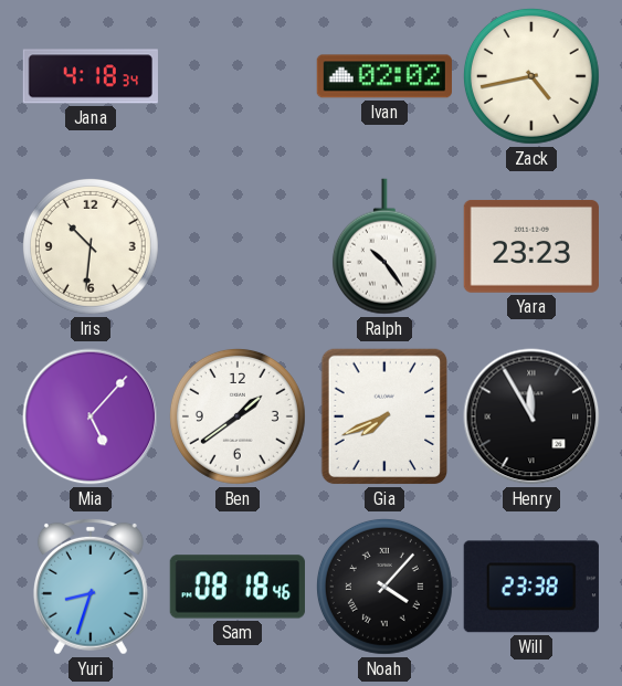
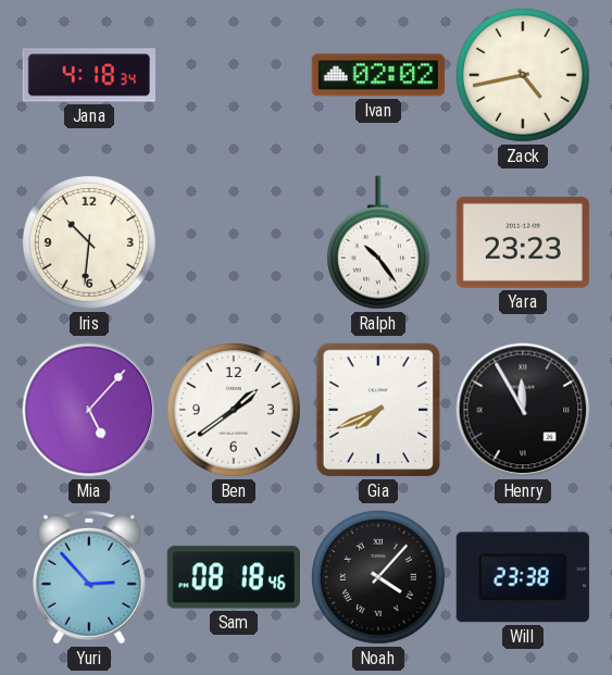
Yuri: 8:33 -> 2:53 (89, 577)
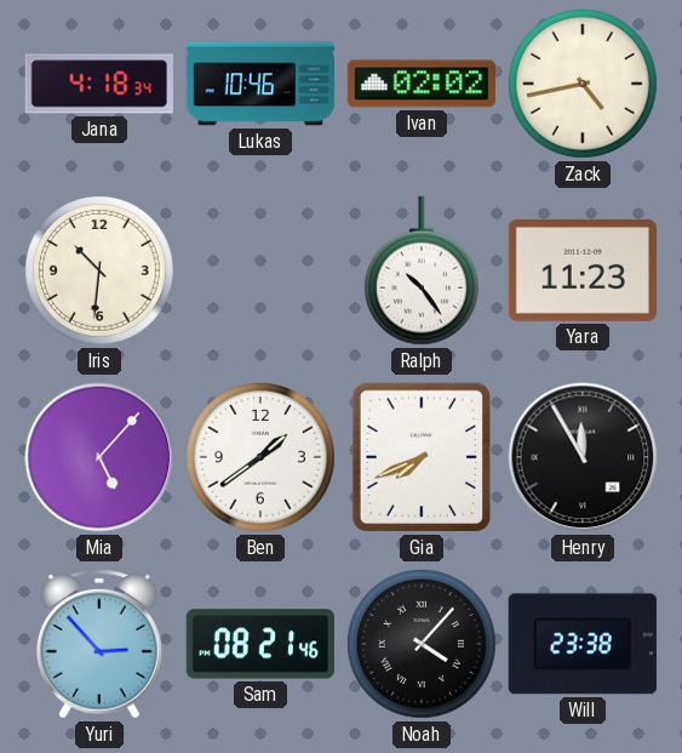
Lukas: none -> 10:46 (259, 84)
Yara: 23:23 -> 11:23 (583, 270)
Sam: 08:18 -> 08:21 (260, 644)
